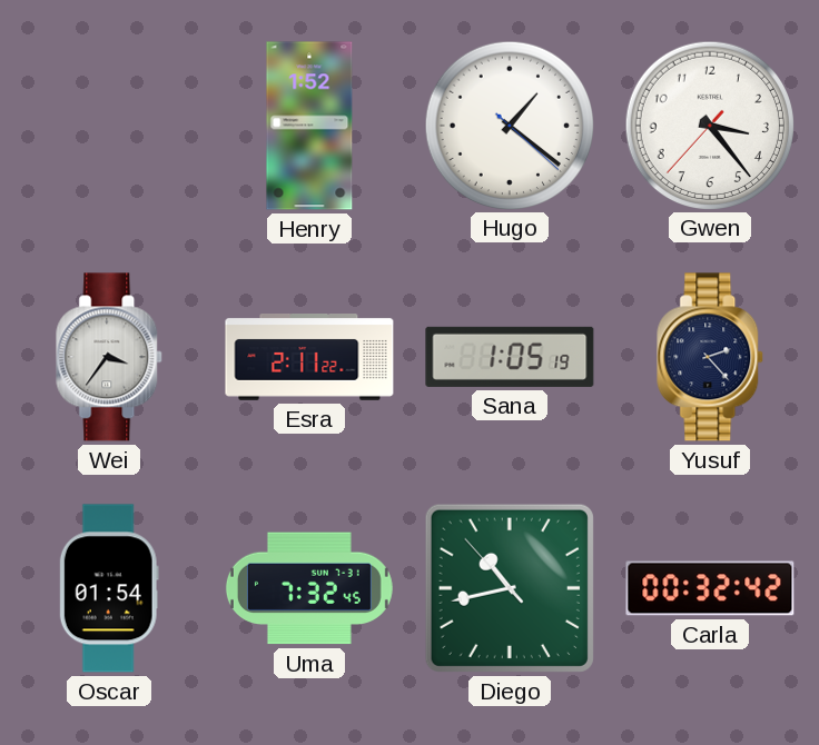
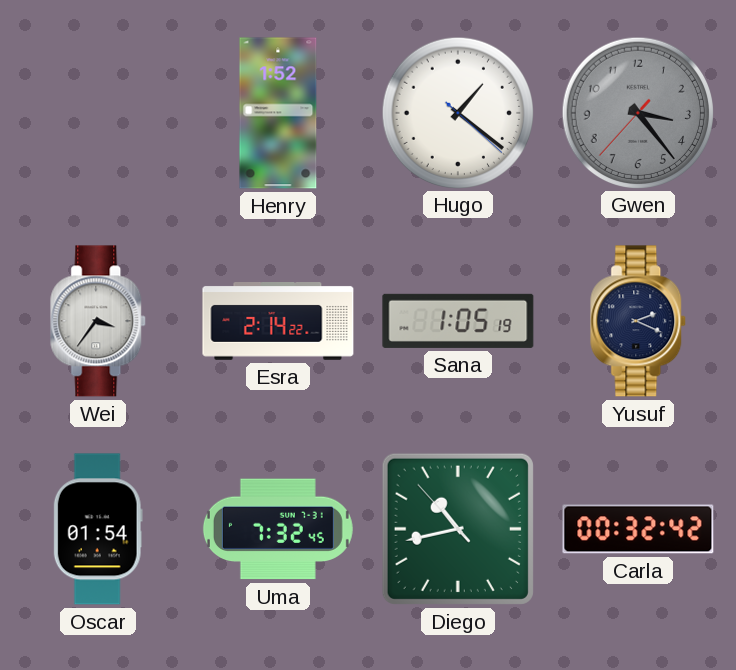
Gwen dial: white -> grey (637, 112)
Esra: 2:11 -> 2:14 (278, 322)
Yusuf: 2:23 -> 2:19 (639, 321)
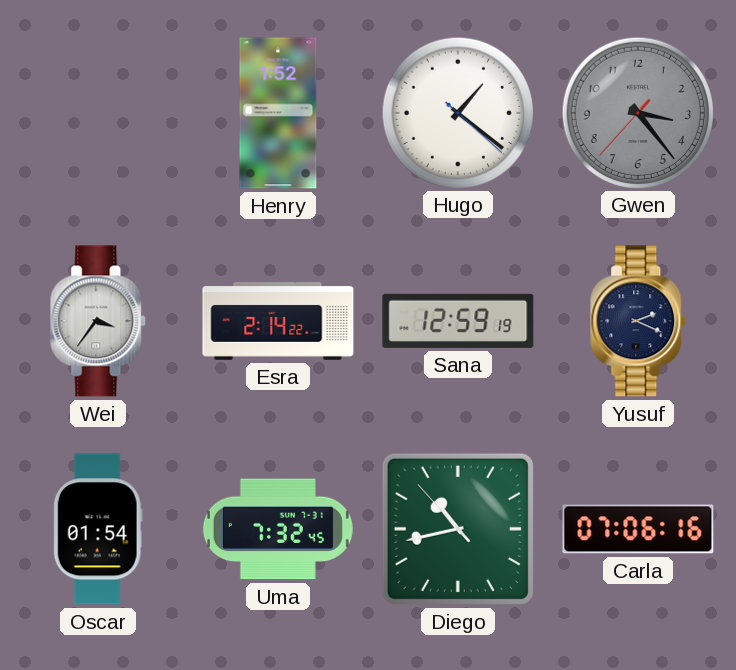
Sana: 1:05 -> 12:59 (458, 321)
Carla: 00:32 -> 07:06 (638, 529)
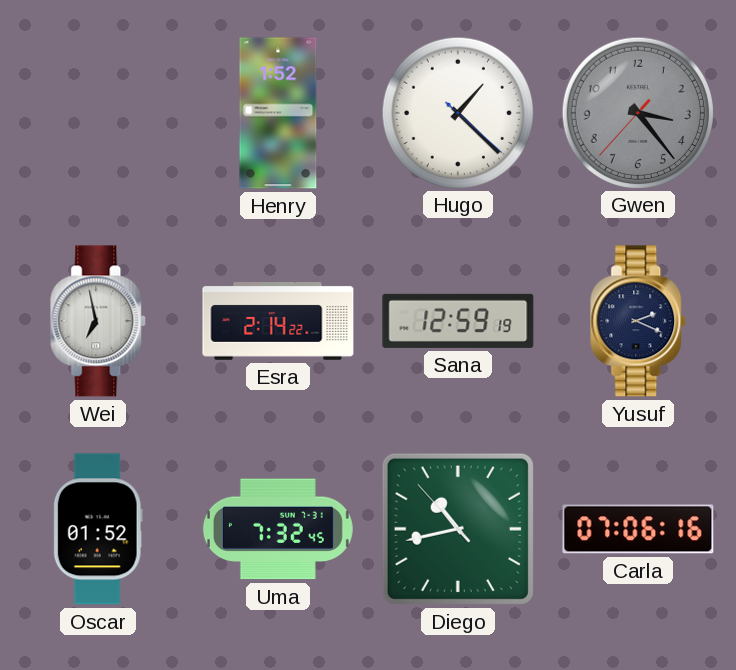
Hugo: 1:21 -> 1:22 (457, 112)
Wei: 3:36 -> 6:58 (99, 321)
Oscar: 01:54 -> 01:52 (98, 529)
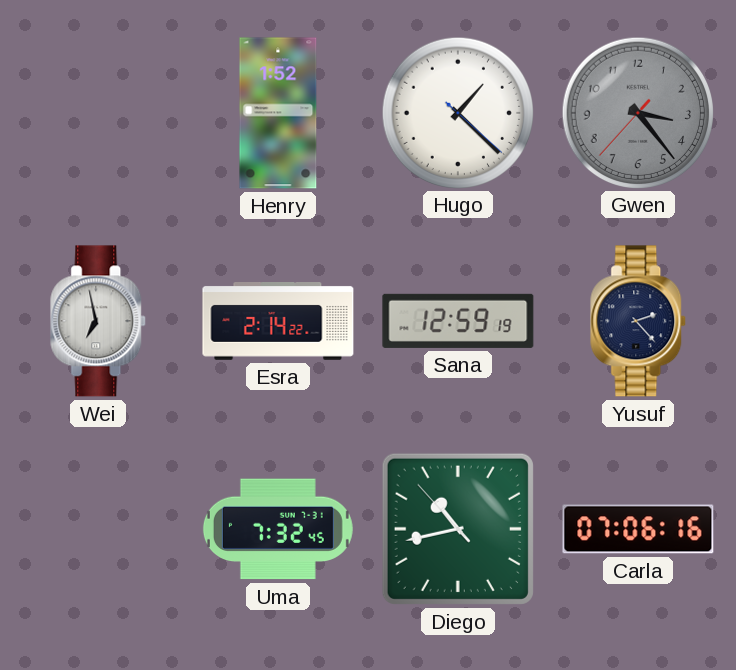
Yusuf: 2:19 -> 2:23 (639, 321)
Oscar: 01:52 -> none (98, 529)
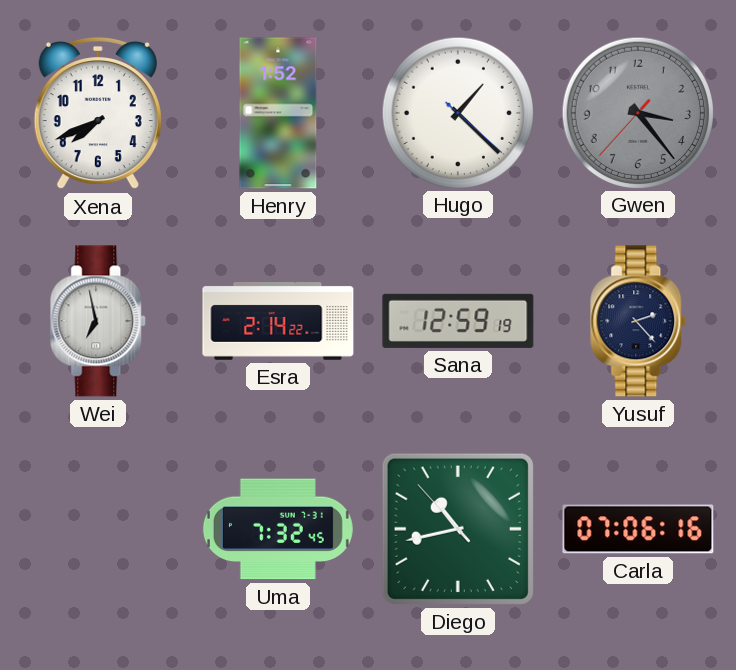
Xena: none -> 7:41 (98, 113)
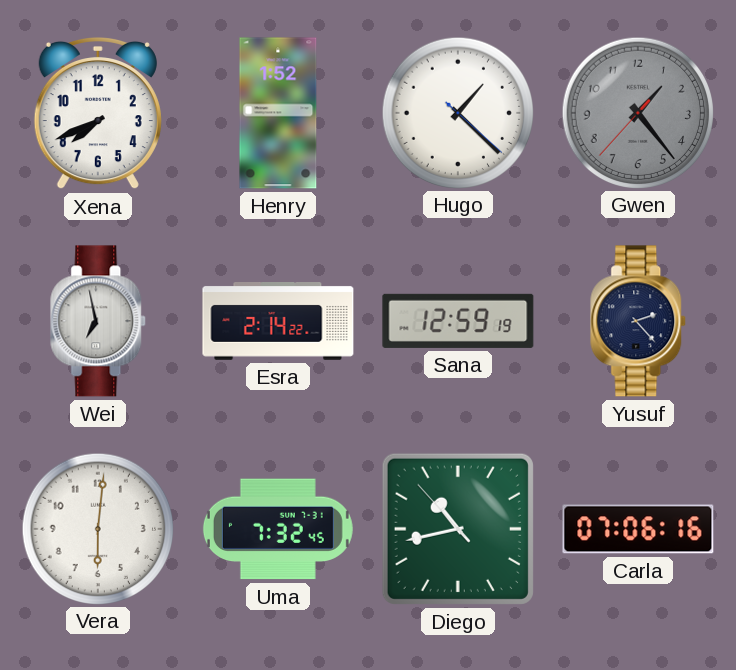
Gwen: 3:23 -> 1:23 (637, 112)
Vera: none -> 6:01 (97, 528)
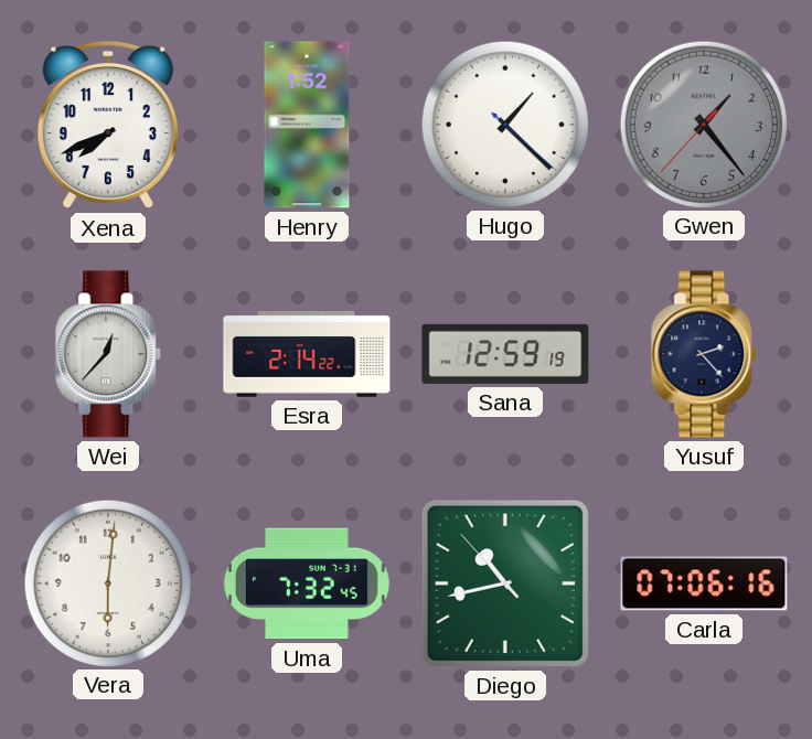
Wei: 6:58 -> 12:37 (109, 354)
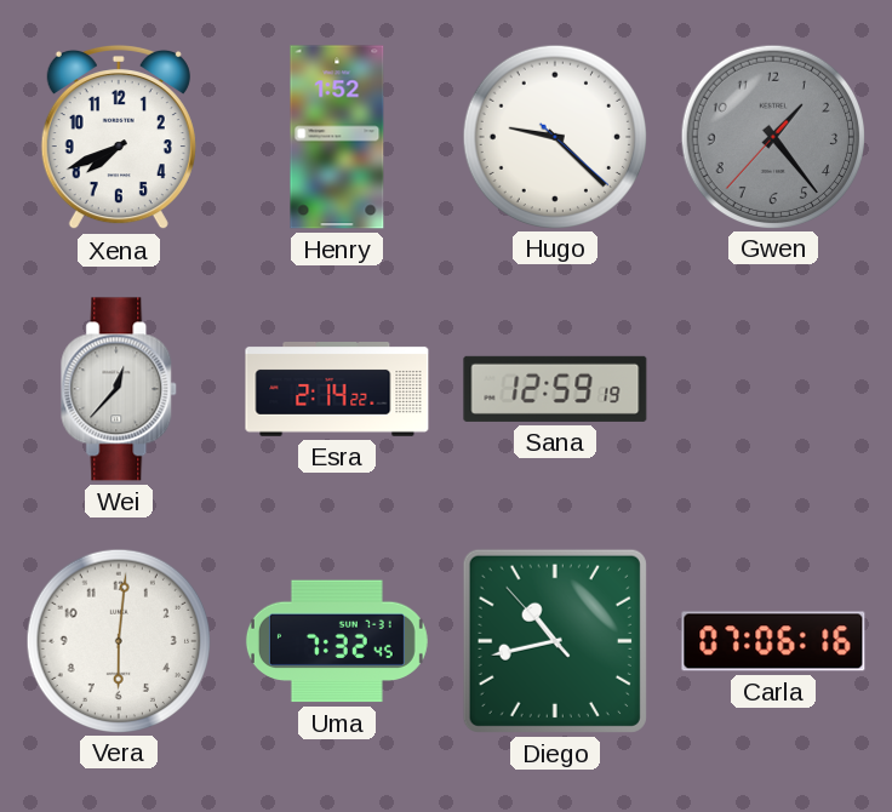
Hugo: 1:22 -> 9:22 (554, 136)
Yusuf: 2:23 -> none (705, 354)
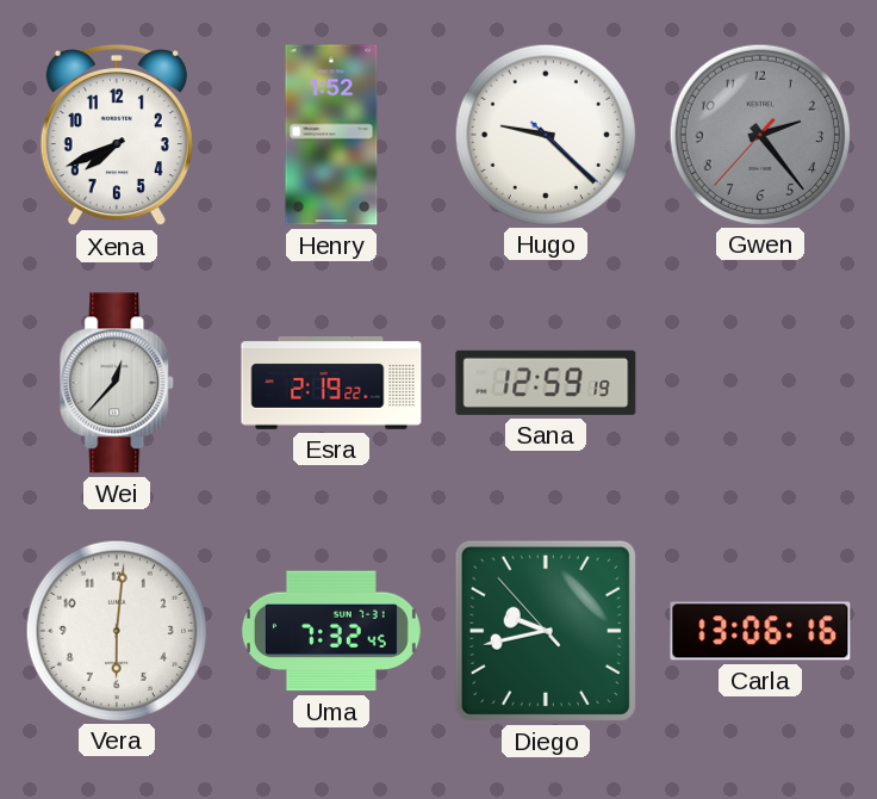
Gwen: 1:23 -> 2:23 (759, 134)
Esra: 2:14 -> 2:19 (331, 384)
Diego: 10:42 -> 9:42 (546, 631)
Carla: 07:06 -> 13:06 (760, 631)
